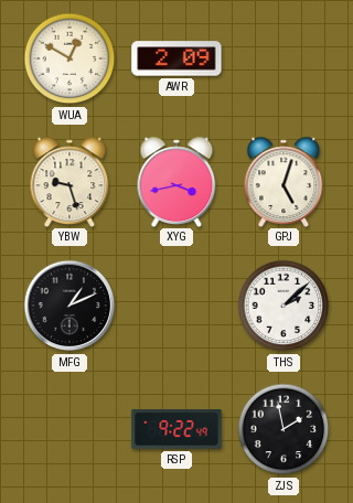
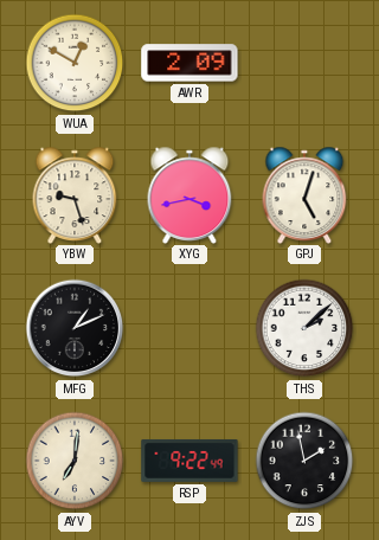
AYV: none -> 7:01 (75, 461)
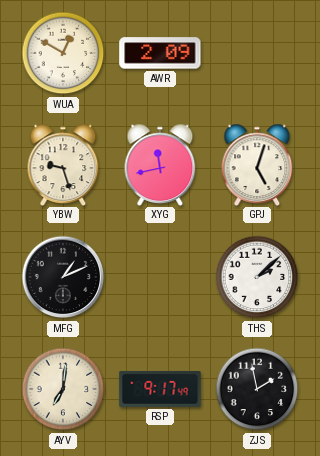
XYG: 3:43 -> 11:43 (160, 164)
RSP: 9:22 -> 9:17 (160, 389)
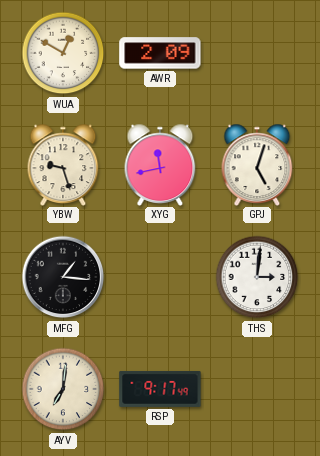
MFG: 1:11 -> 1:16 (63, 277)
THS: 2:08 -> 3:01 (257, 277)
ZJS: 1:58 -> none (257, 389)
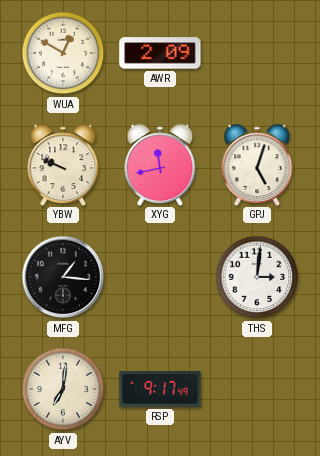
YBW: 9:27 -> 9:49 (63, 164)
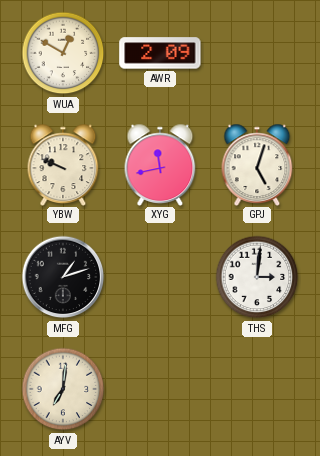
MFG: 1:16 -> 1:12 (63, 277)
RSP: 9:17 -> none (160, 389)
